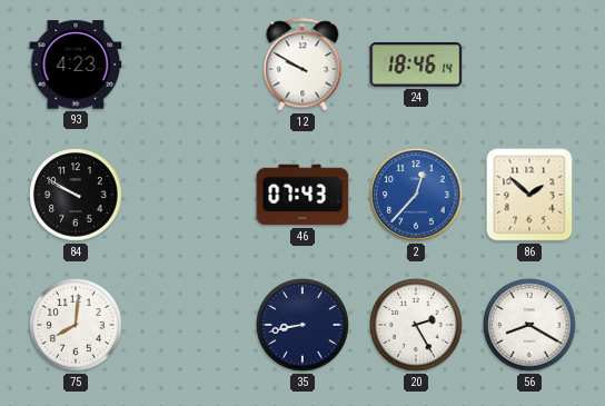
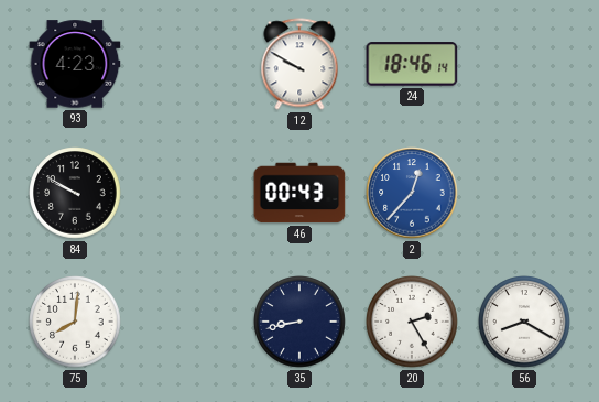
46: 07:43 -> 00:43 (299, 193)
86: 1:52 -> none (529, 195)
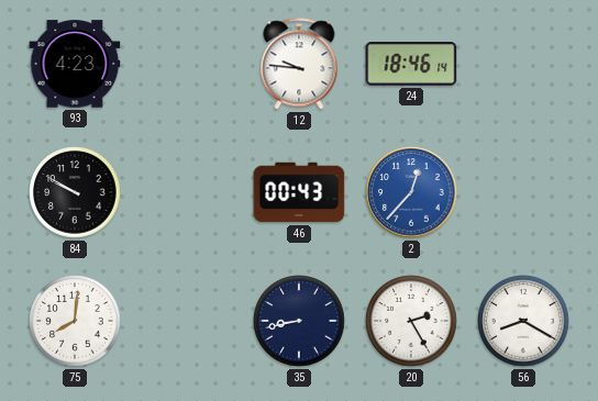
12: 9:50 -> 9:46 (299, 64)
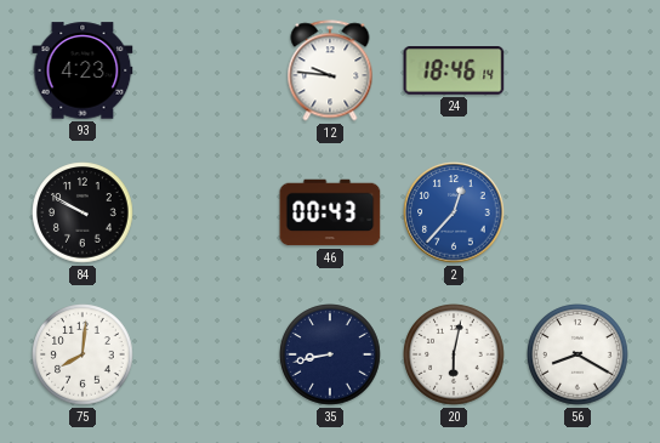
20: 2:25 -> 6:02 (454, 354)
